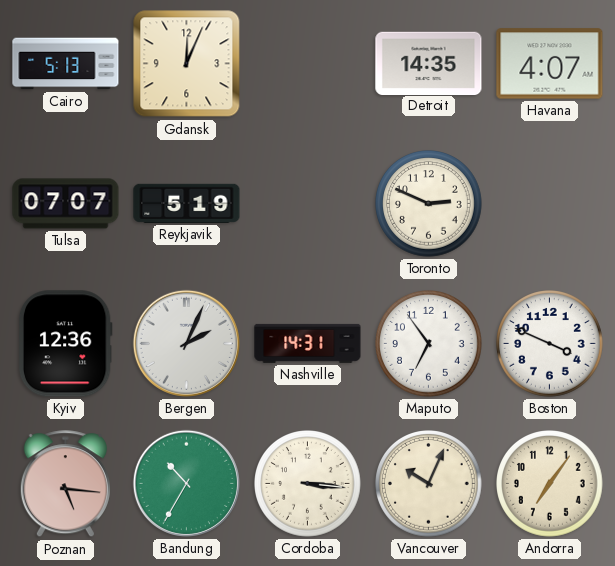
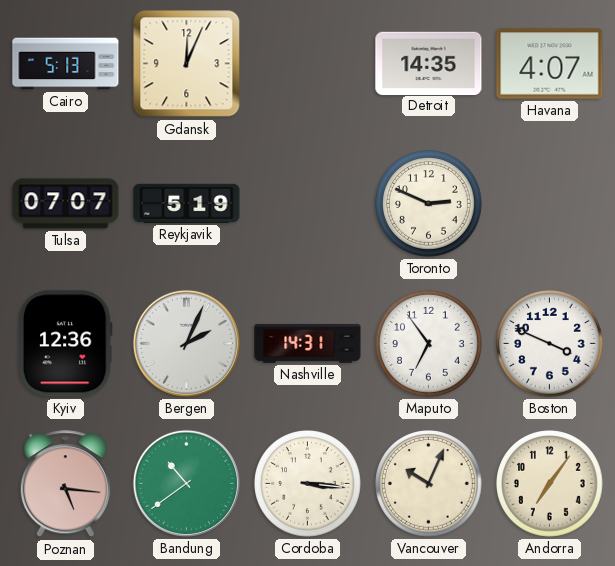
Bandung: 10:35 -> 10:39 (186, 483)
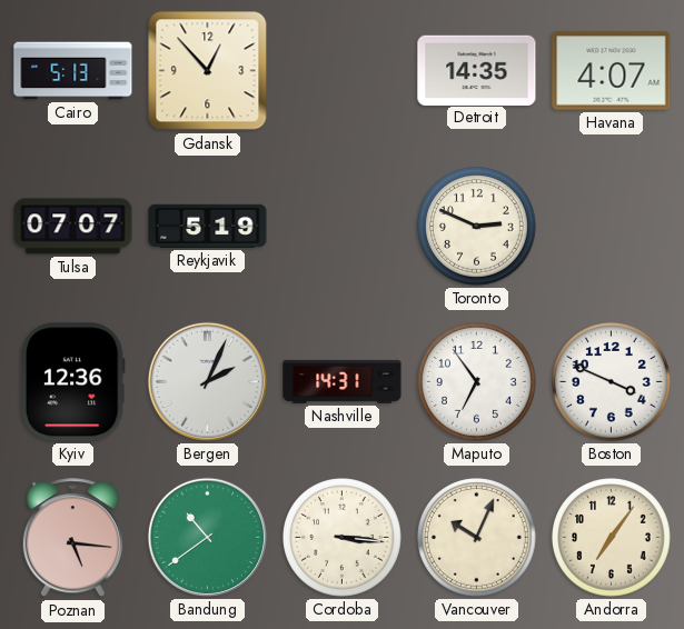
Gdansk: 12:04 -> 12:53 (208, 71)
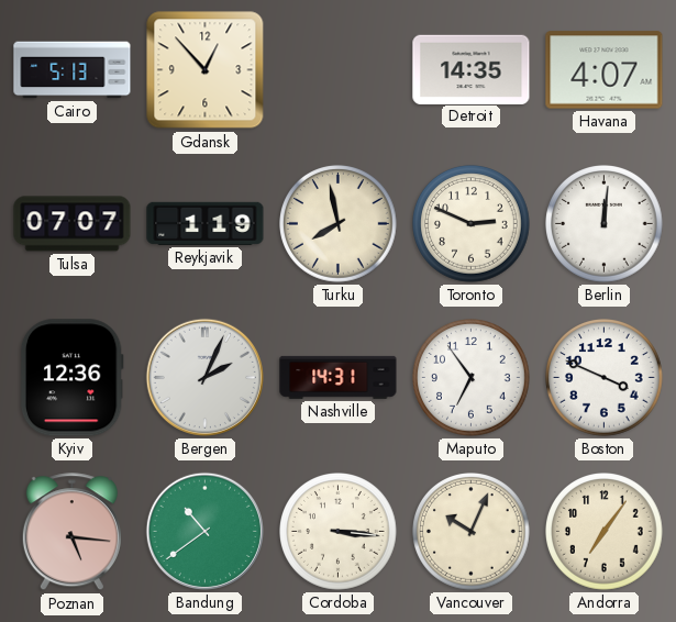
Reykjavik: 5:19 -> 1:19 (206, 223)
Turku: none -> 7:58 (339, 224)
Berlin: none -> 12:01 (605, 224)
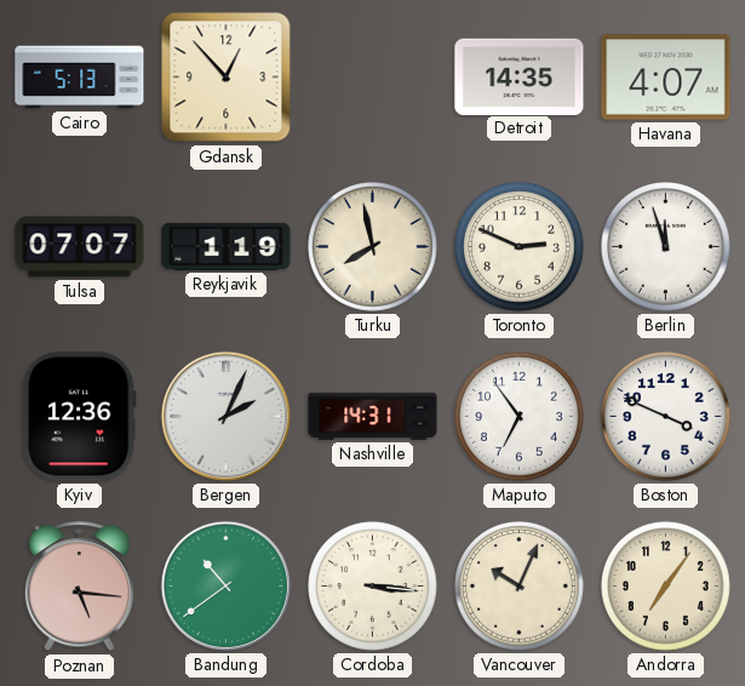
Berlin: 12:01 -> 11:57 (666, 247)
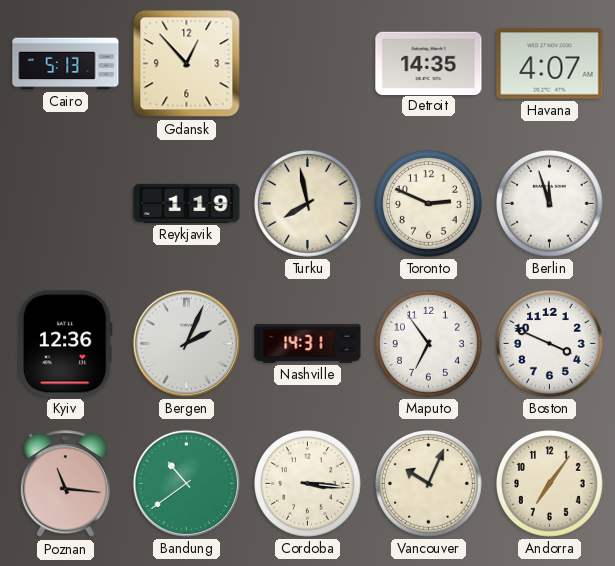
Tulsa: 07:07 -> none (80, 247)
Poznan: 5:16 -> 11:16 (65, 484)
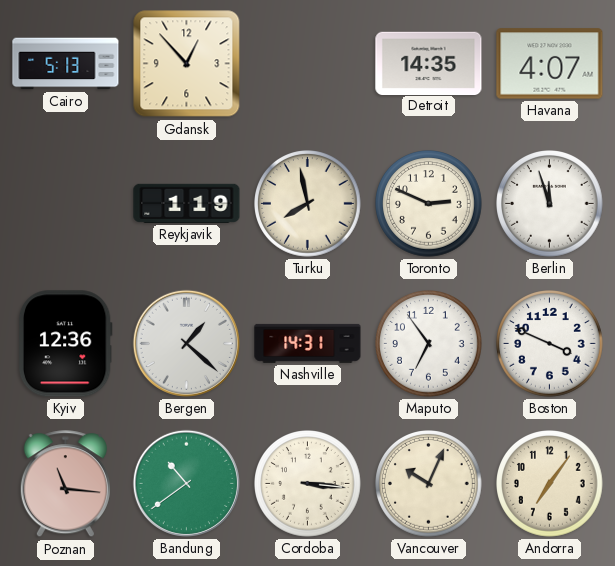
Bergen: 2:04 -> 1:22 (186, 343)
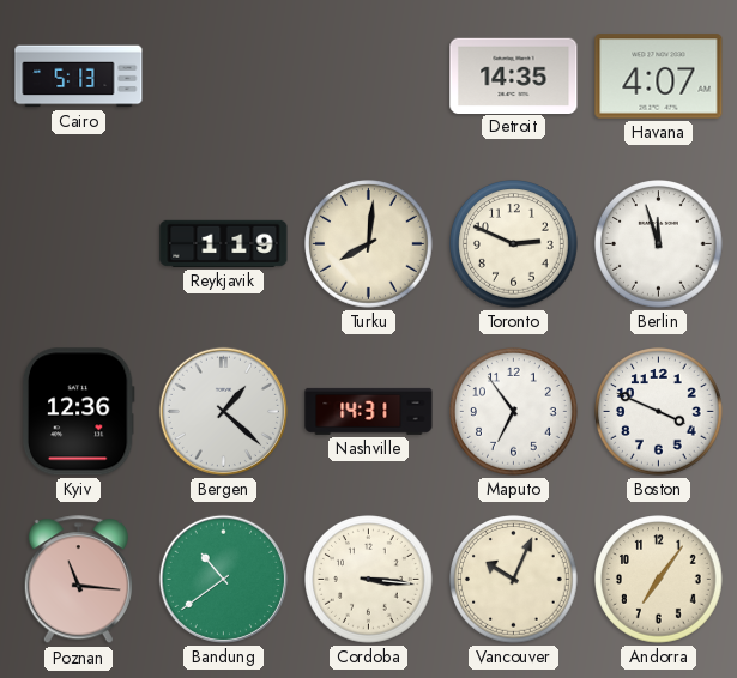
Gdansk: 12:53 -> none (187, 64)
Turku: 7:58 -> 8:01 (369, 244)
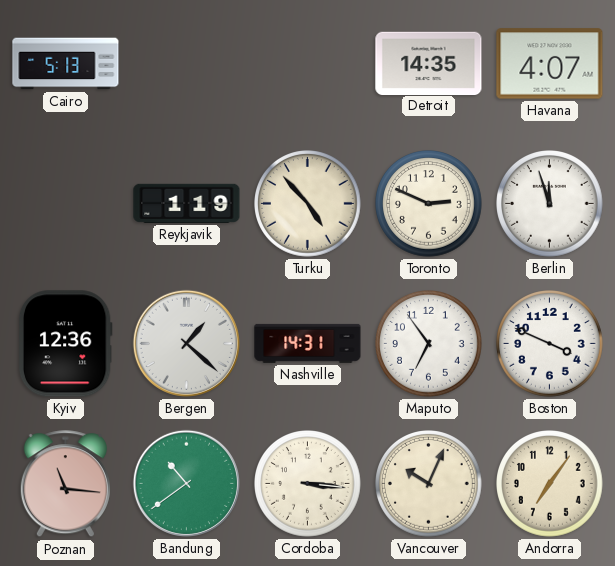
Turku: 8:01 -> 4:53 (308, 204)
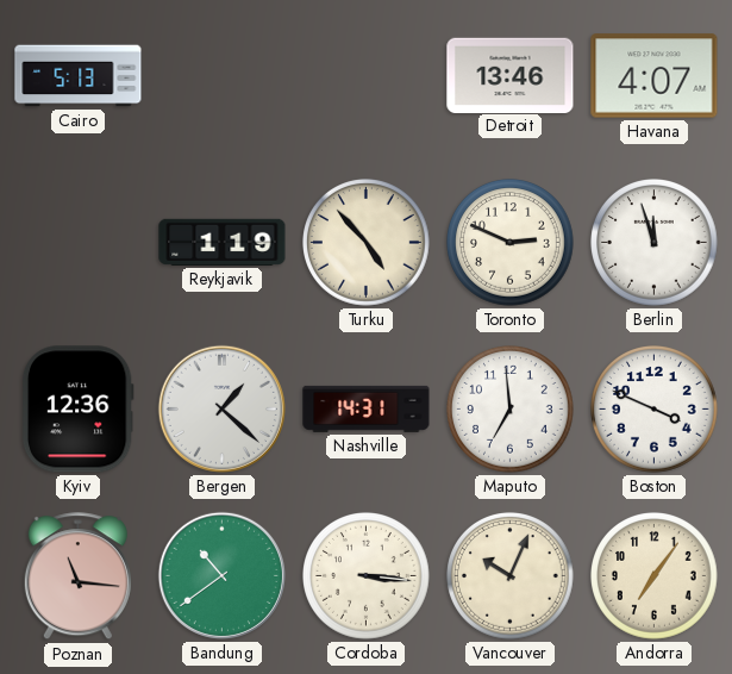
Detroit: 14:35 -> 13:46 (511, 75)
Maputo: 6:54 -> 6:59 (511, 410)
